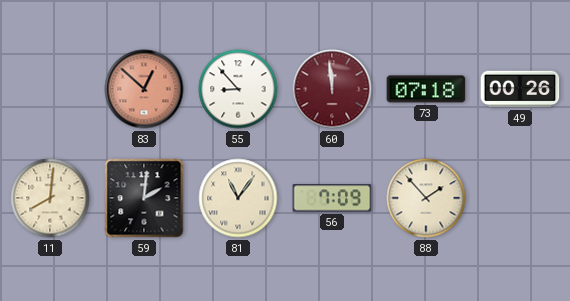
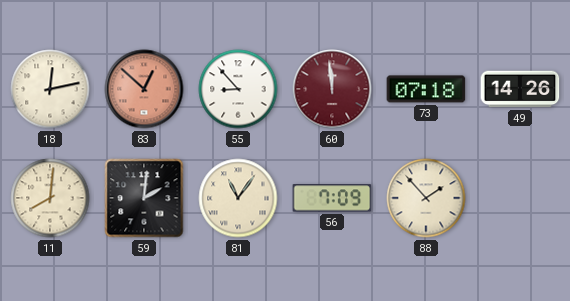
18: none -> 12:13 (50, 89)
49: 00:26 -> 14:26 (520, 89)
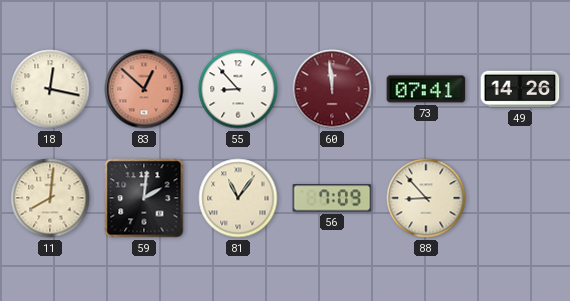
18: 12:13 -> 12:17 (50, 89)
73: 07:18 -> 07:41 (426, 89)
88: 1:53 -> 8:53 (426, 198)
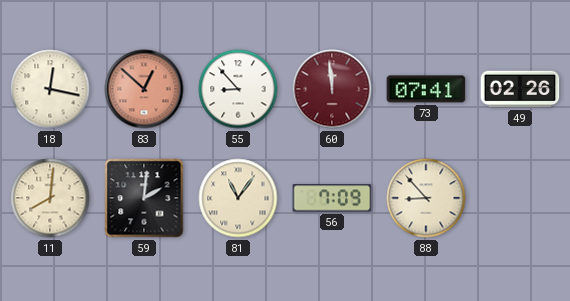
49: 14:26 -> 02:26 (520, 89)
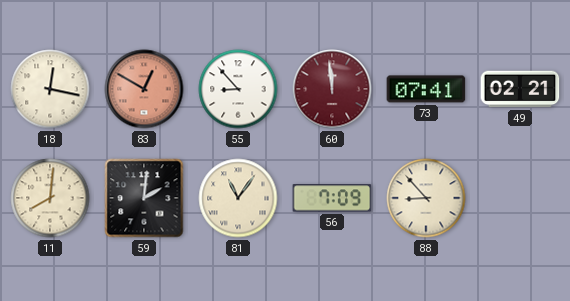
83: 12:52 -> 12:50 (144, 89)
49: 02:26 -> 02:21 (520, 89)
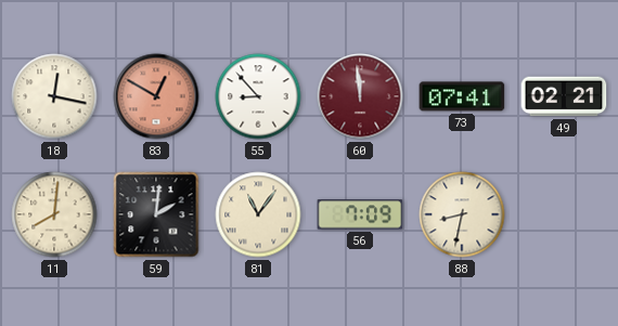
88: 8:53 -> 8:32 (462, 214)
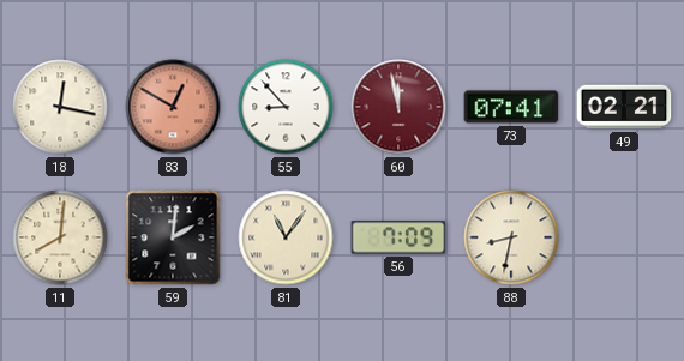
60: 11:59 -> 11:58 (398, 107)
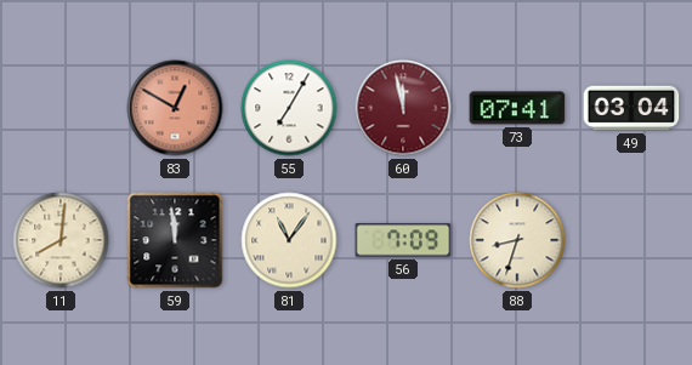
18: 12:17 -> none (60, 107)
55: 8:53 -> 7:05 (289, 108)
49: 02:21 -> 03:04 (631, 108)
59: 2:01 -> 11:59 (175, 240)
88: 8:32 -> 8:33 (517, 240)
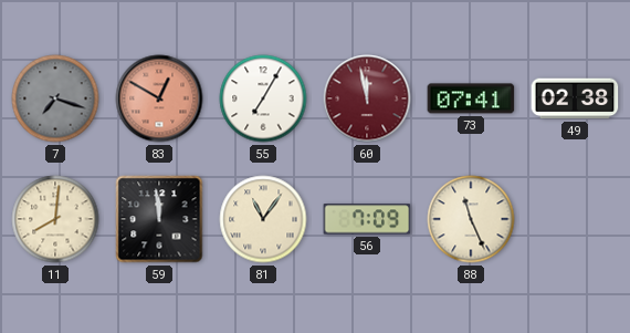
7: none -> 7:18 (55, 98)
49: 03:04 -> 02:38 (575, 98)
88: 8:33 -> 11:26 (471, 219)
